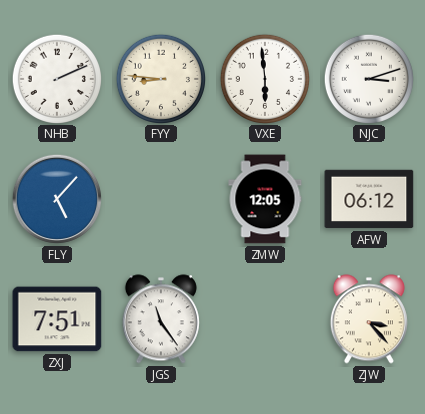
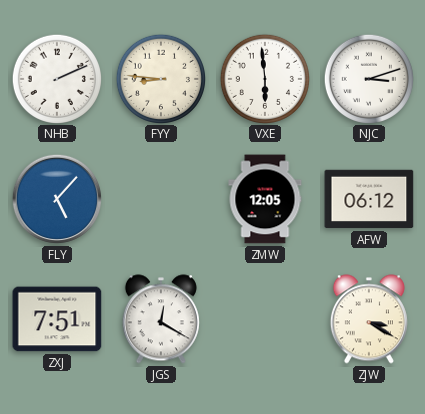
JGS: 11:24 -> 12:20 (161, 319)
ZJW: 3:23 -> 3:20 (369, 319)
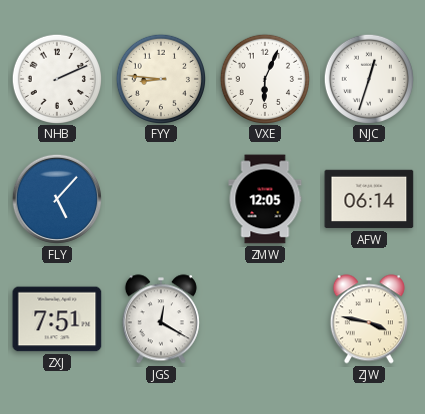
VXE: 5:59 -> 6:04 (264, 78)
NJC: 3:12 -> 12:33 (368, 78)
AFW: 06:12 -> 06:14 (369, 199)
ZJW: 3:20 -> 3:47 (369, 319)
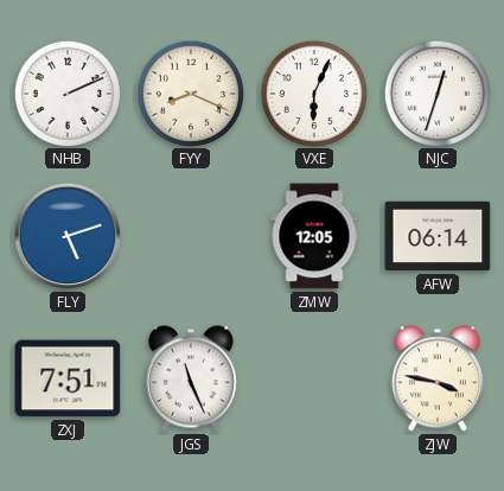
FYY: 8:46 -> 8:19 (190, 93)
FLY: 5:07 -> 5:12 (68, 236)
JGS: 12:20 -> 11:26 (191, 378)
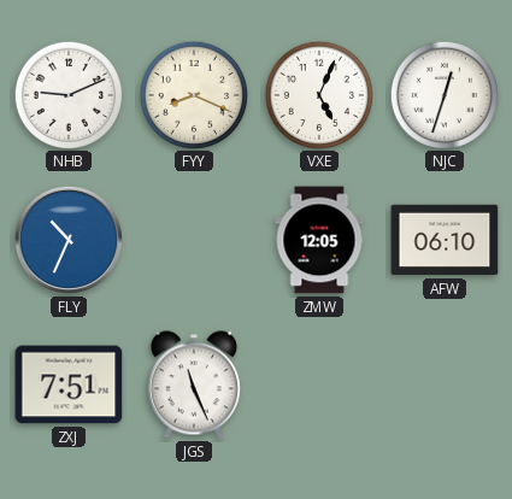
NHB: 2:11 -> 9:11 (67, 94)
VXE: 6:04 -> 5:04 (318, 94)
FLY: 5:12 -> 10:34 (69, 240)
AFW: 06:14 -> 06:10 (445, 240)
ZJW: 3:47 -> none (438, 378)
